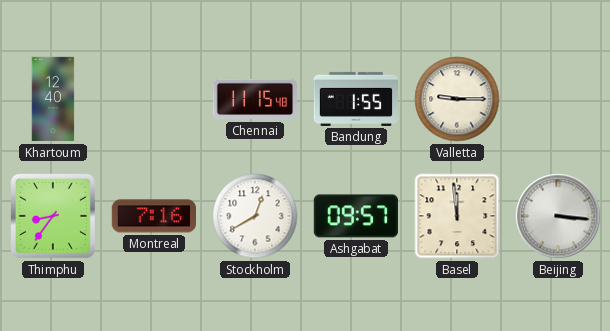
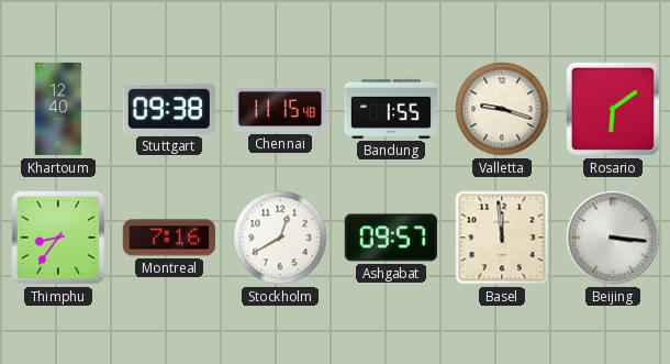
Stuttgart: none -> 09:38 (169, 109)
Valletta: 9:15 -> 9:18 (502, 109)
Rosario: none -> 6:09 (613, 109)
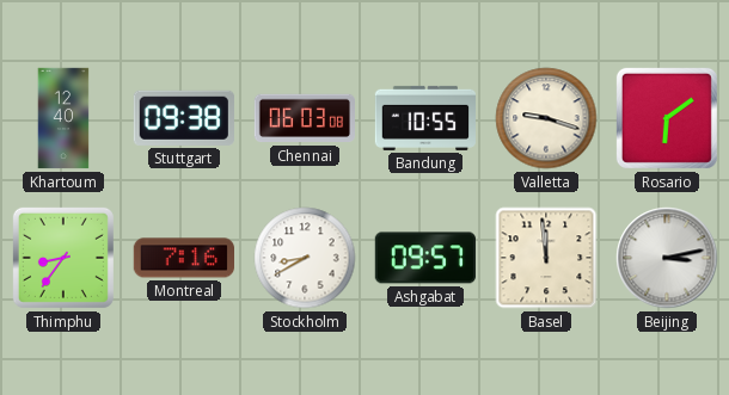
Chennai: 11:15 -> 06:03 (305, 118)
Bandung: 1:55 -> 10:55 (425, 118)
Stockholm: 12:40 -> 8:40 (305, 258)
Beijing: 3:16 -> 3:13 (667, 258)
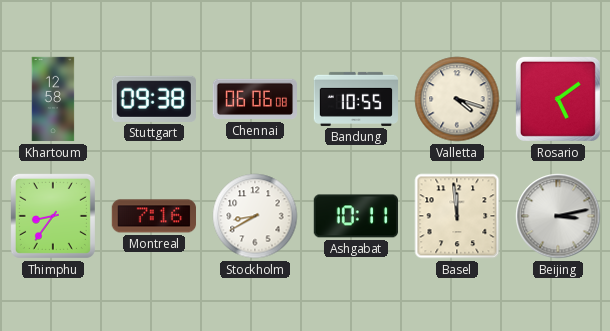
Khartoum: 12:40 -> 12:58 (53, 99)
Chennai: 06:03 -> 06:06 (255, 99)
Valletta: 9:18 -> 4:18 (457, 99)
Rosario: 6:09 -> 5:09 (558, 99)
Ashgabat: 09:57 -> 10:11 (356, 216)
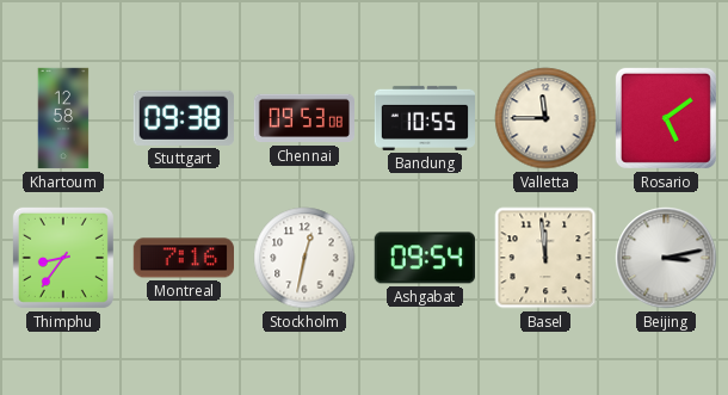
Chennai: 06:06 -> 09:53 (304, 118)
Valletta: 4:18 -> 11:45 (545, 118)
Stockholm: 8:40 -> 12:32 (304, 258)
Ashgabat: 10:11 -> 09:54 (425, 258)
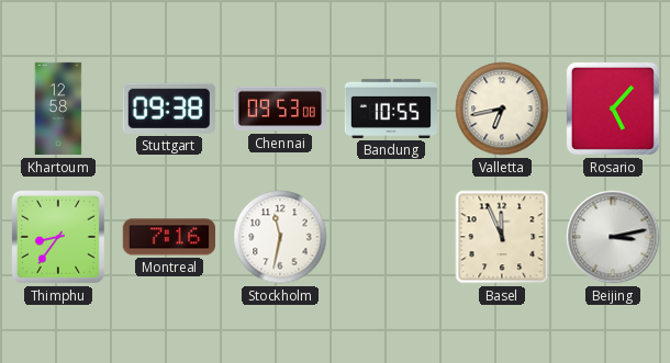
Valletta: 11:45 -> 6:43 (502, 109)
Rosario: 5:09 -> 5:07 (613, 109)
Stockholm: 12:32 -> 11:32 (280, 237)
Ashgabat: 09:54 -> none (425, 258)
Basel: 11:59 -> 11:56 (502, 237)
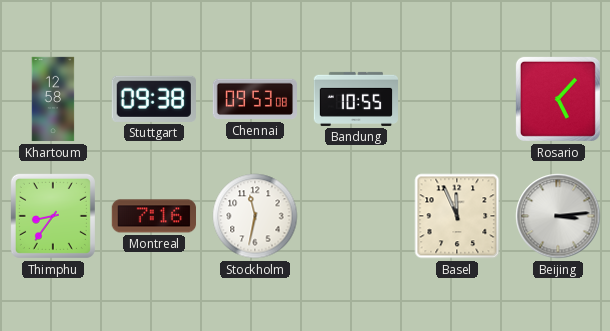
Valletta: 6:43 -> none (502, 109)
Beijing: 3:13 -> 3:14 (558, 216)
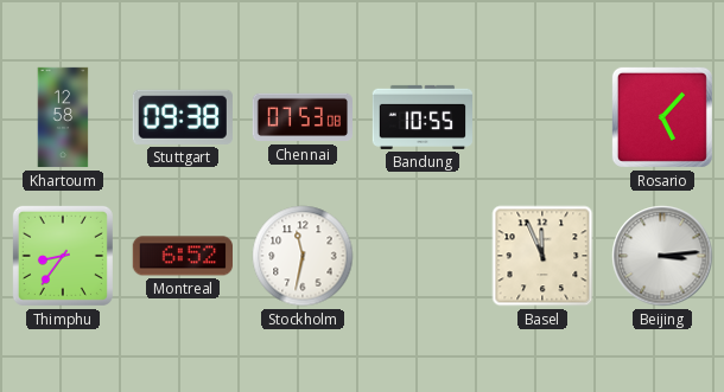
Chennai: 09:53 -> 07:53 (303, 117)
Montreal: 7:16 -> 6:52 (182, 256)
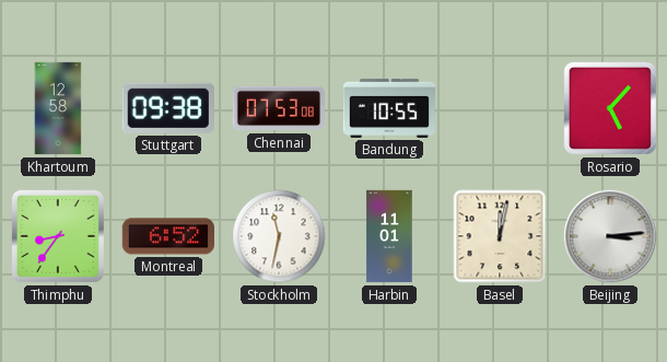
Harbin: none -> 11:01 (389, 236)
Basel: 11:56 -> 12:02 (500, 236)
